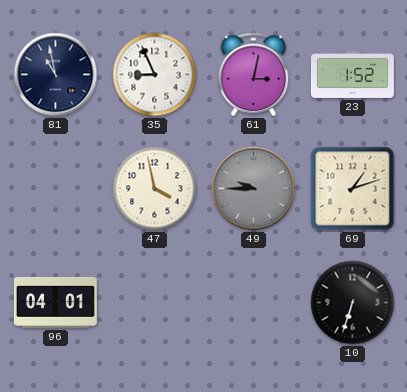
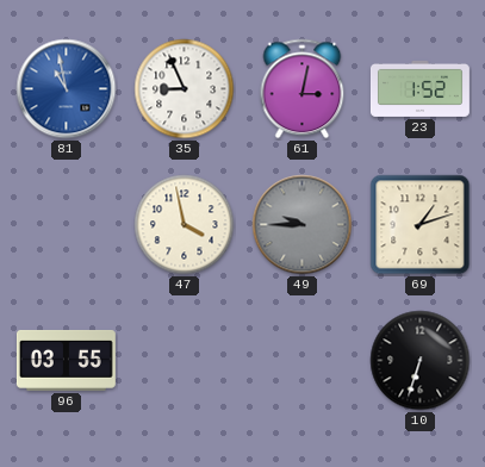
81 dial: navy -> blue (67, 89)
96: 04:01 -> 03:55 (66, 360)
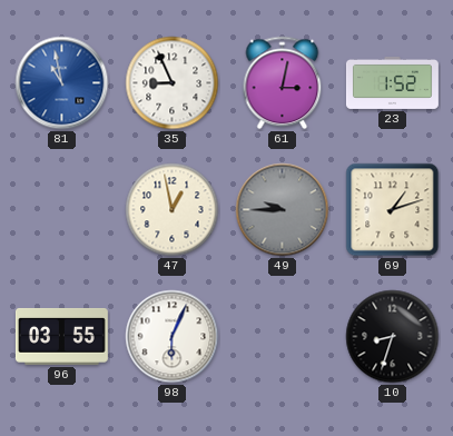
47: 3:58 -> 12:58 (173, 210)
98: none -> 6:04 (173, 337)
10: 6:33 -> 8:33 (393, 337)
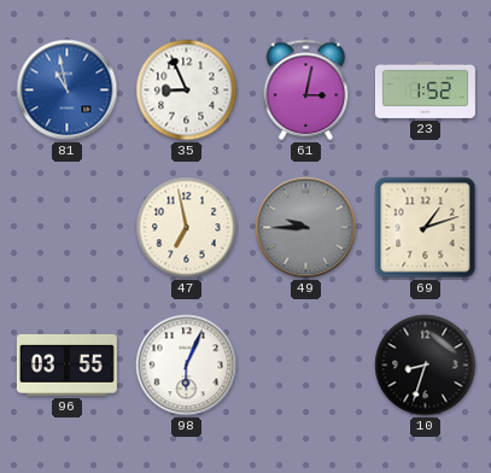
47: 12:58 -> 6:58 (187, 228)
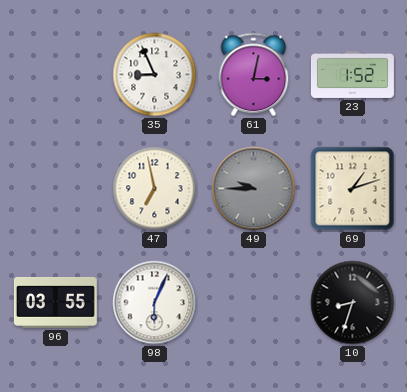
81: 10:58 -> none (68, 90)
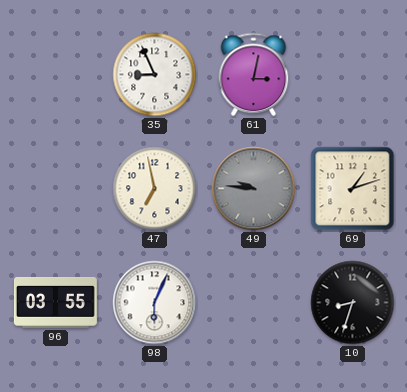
23: 1:52 -> none (352, 74)
49: 9:45 -> 9:46 (254, 189)
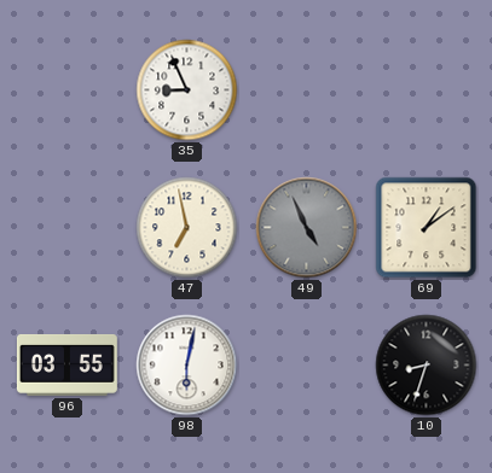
61: 3:02 -> none (254, 75)
49: 9:46 -> 4:56 (307, 228)
69: 1:12 -> 1:09 (427, 228)
98: 6:04 -> 6:02 (187, 366)
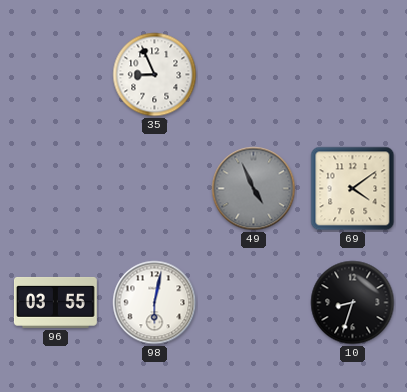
47: 6:58 -> none (187, 228)
69: 1:09 -> 4:09 (353, 189)
